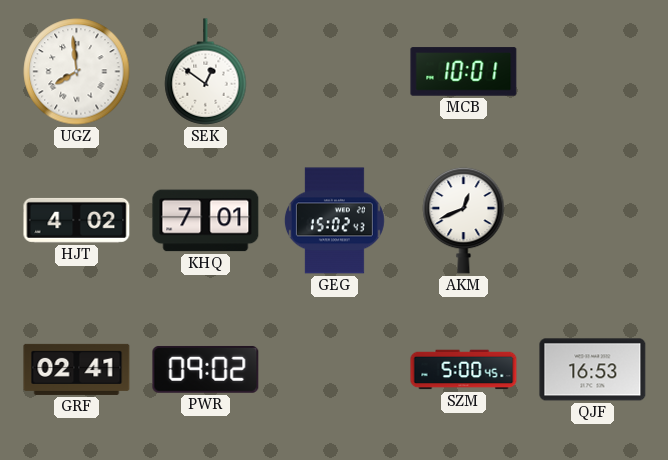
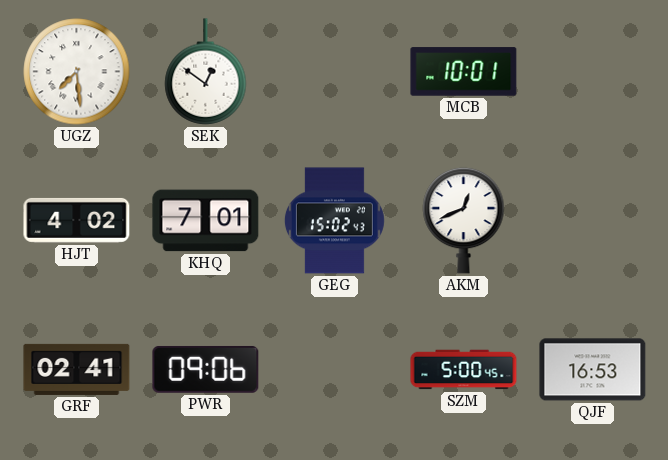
UGZ: 7:59 -> 7:29 (77, 72)
PWR: 09:02 -> 09:06 (206, 370)
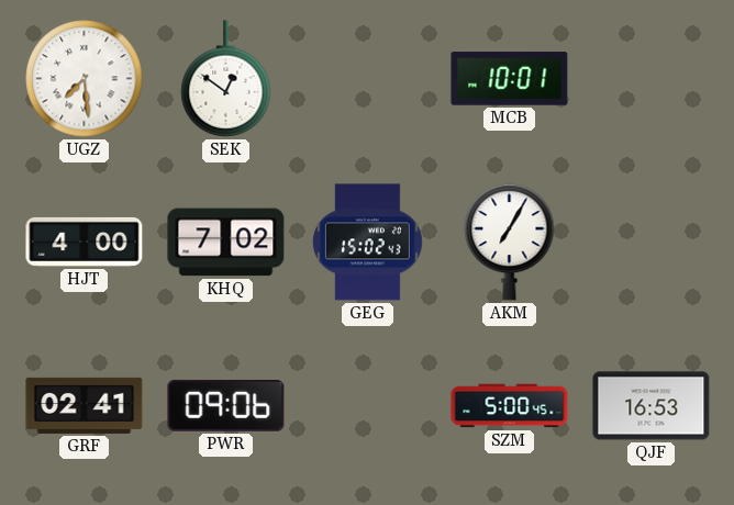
HJT: 4:02 -> 4:00 (85, 242)
KHQ: 7:01 -> 7:02 (226, 243)
AKM: 12:41 -> 7:05 (510, 242)
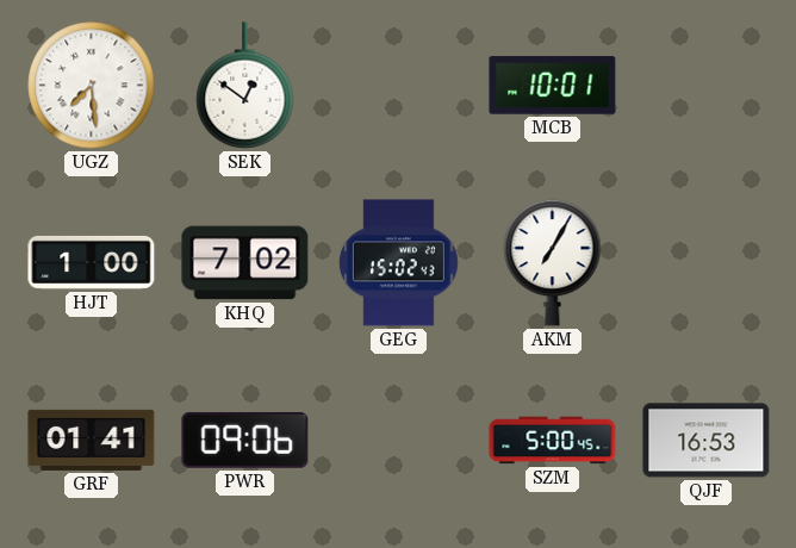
HJT: 4:00 -> 1:00 (92, 262)
GRF: 02:41 -> 01:41 (92, 440)
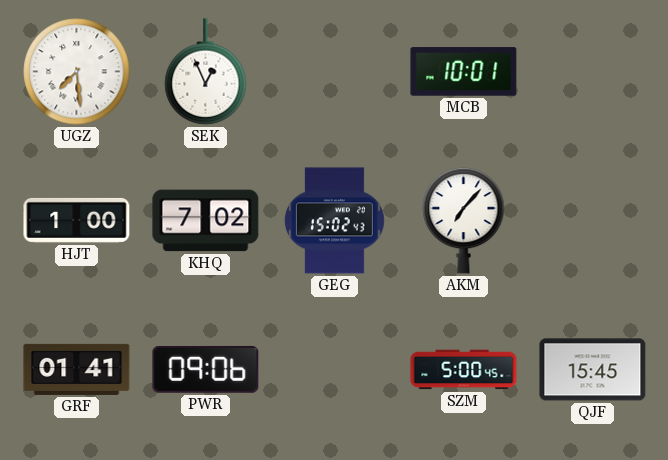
SEK: 12:51 -> 12:56 (206, 72)
AKM: 7:05 -> 7:07 (464, 220)
QJF: 16:53 -> 15:45 (593, 370)
